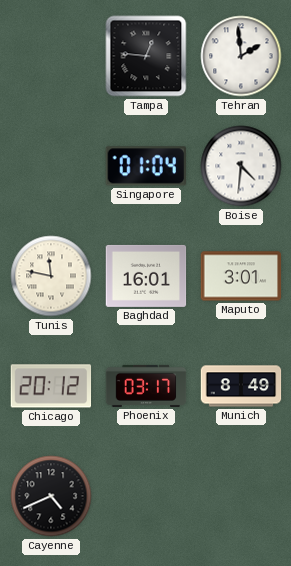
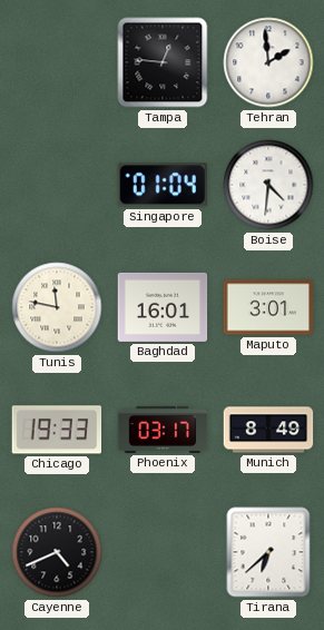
Chicago: 20:12 -> 19:33 (57, 430)
Tirana: none -> 6:38 (268, 552)
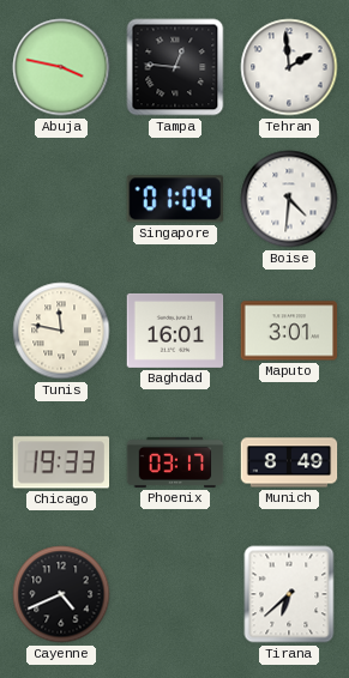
Abuja: none -> 3:47 (61, 67)
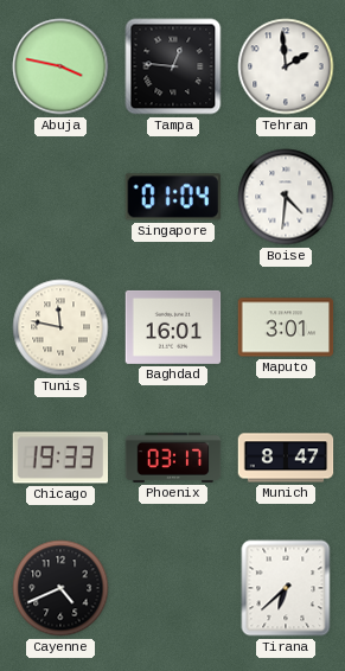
Munich: 8:49 -> 8:47 (286, 458)
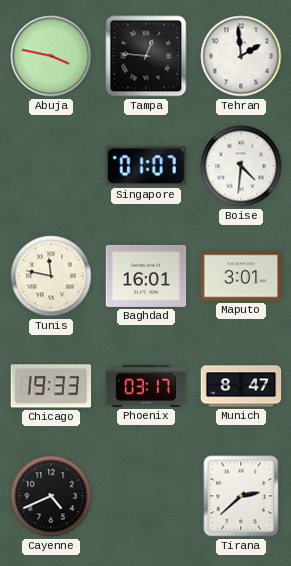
Singapore: 01:04 -> 01:07 (145, 166)
Tirana: 6:38 -> 2:38 (241, 496)
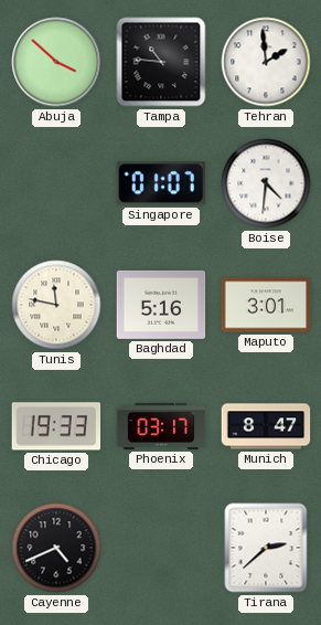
Abuja: 3:47 -> 3:52 (56, 62)
Tampa: 12:46 -> 10:46 (161, 62)
Baghdad: 16:01 -> 5:16 (161, 305)
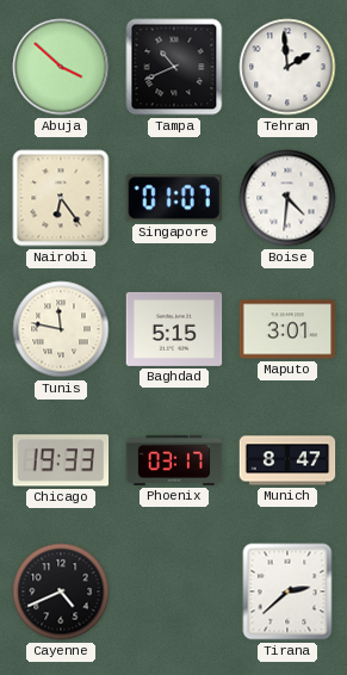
Tampa: 10:46 -> 10:41 (174, 67)
Nairobi: none -> 6:24 (61, 198)
Baghdad: 5:16 -> 5:15 (174, 329)
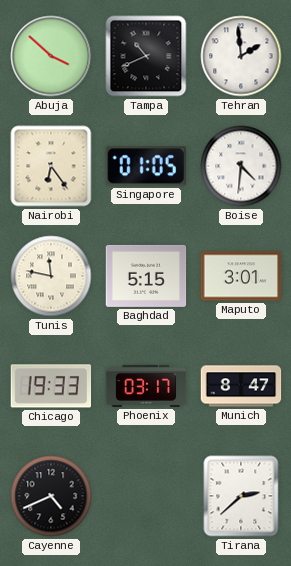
Singapore: 01:07 -> 01:05 (145, 166)
